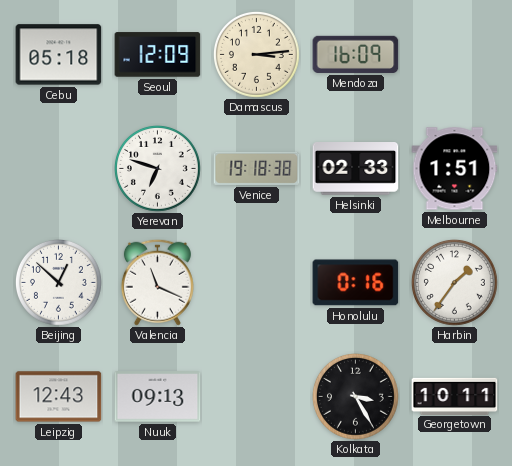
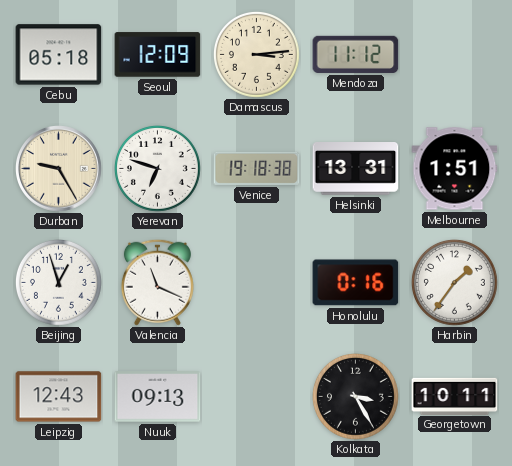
Mendoza: 16:09 -> 11:12 (356, 54)
Durban: none -> 9:25 (59, 169)
Helsinki: 02:33 -> 13:31 (356, 169)
Beijing: 12:52 -> 12:57 (58, 282)
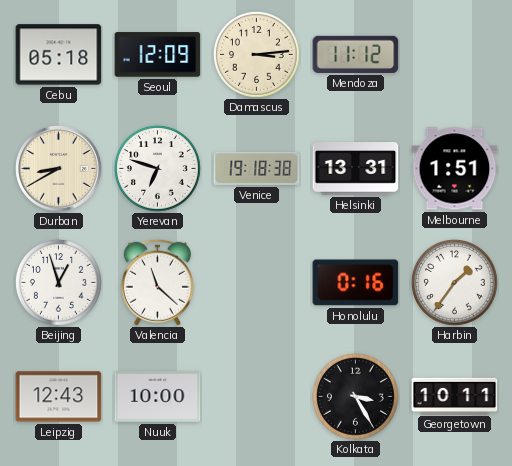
Durban: 9:25 -> 8:40 (59, 169)
Valencia: 11:19 -> 11:22 (157, 282)
Nuuk: 09:13 -> 10:00 (158, 397)
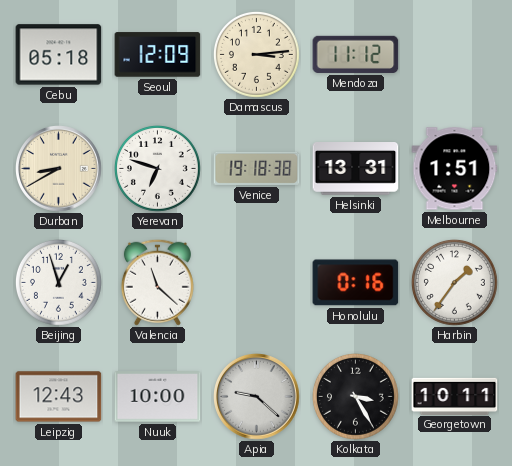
Apia: none -> 9:22 (257, 397)
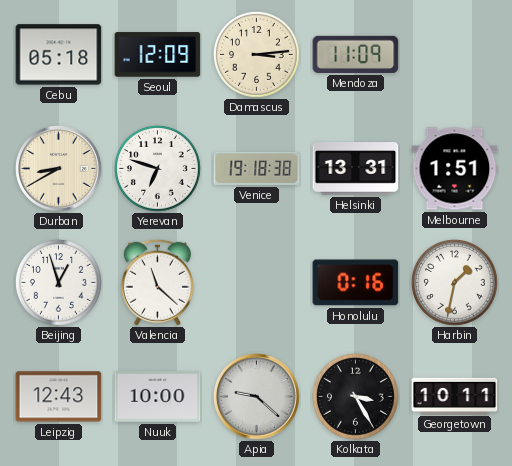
Mendoza: 11:12 -> 11:09 (356, 54)
Harbin: 1:36 -> 1:32 (454, 282)
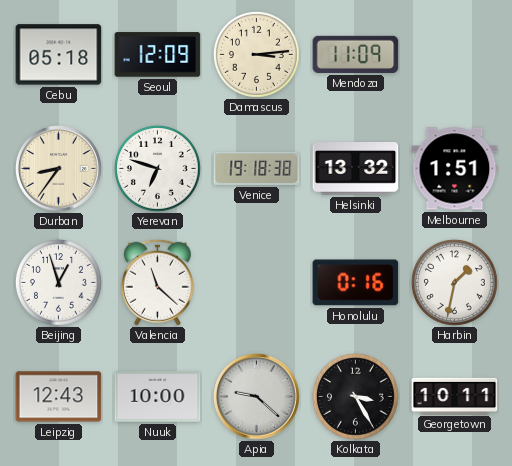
Durban: 8:40 -> 8:36 (59, 169)
Helsinki: 13:31 -> 13:32 (356, 169)
